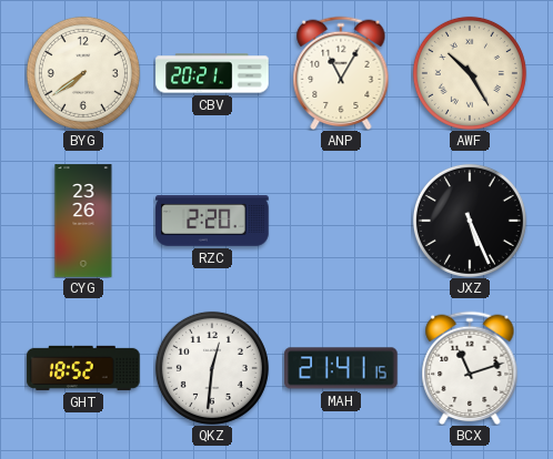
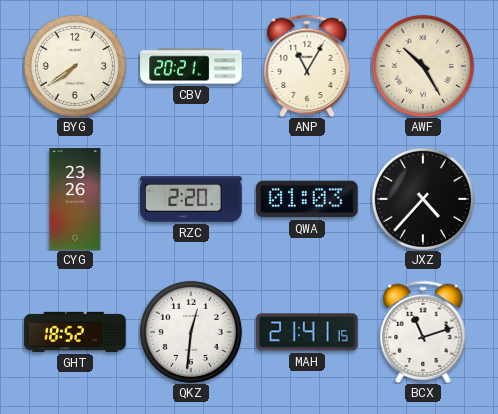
QWA: none -> 01:03 (307, 199)
JXZ: 5:26 -> 4:37 (423, 199)
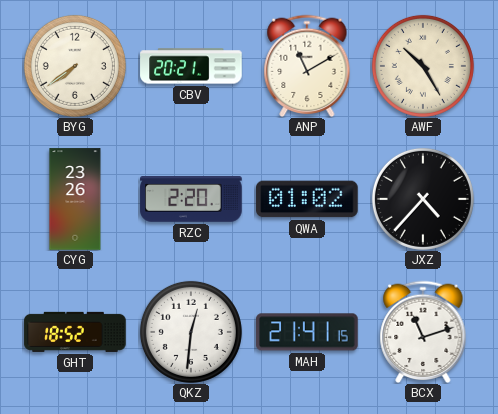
ANP: 11:05 -> 11:10 (307, 66)
QWA: 01:03 -> 01:02 (307, 199)
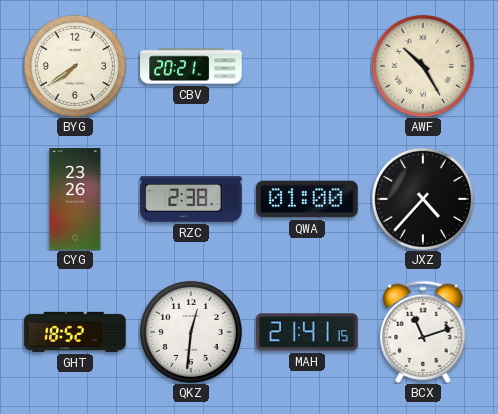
ANP: 11:10 -> none (307, 66)
RZC: 2:20 -> 2:38 (191, 200)
QWA: 01:02 -> 01:00 (307, 199)
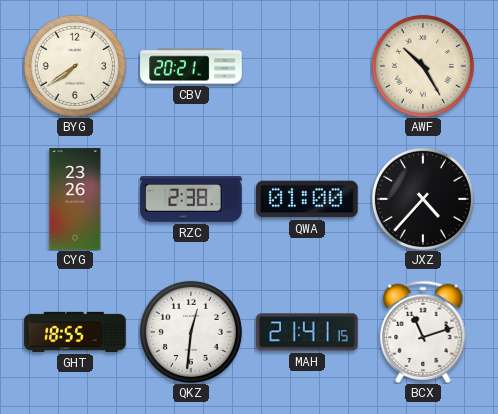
GHT: 18:52 -> 18:55 (75, 332)
